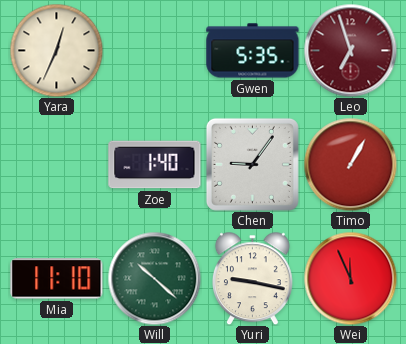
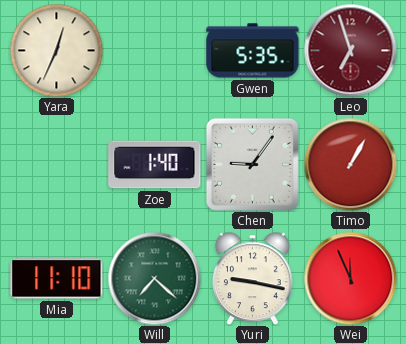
Will: 10:22 -> 7:22 (154, 278)
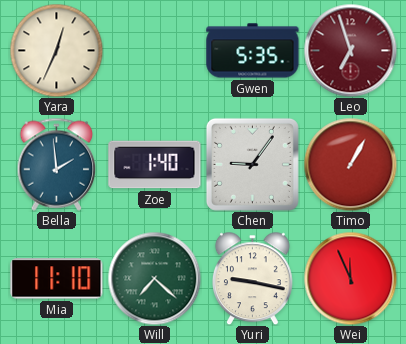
Bella: none -> 1:59 (57, 164)
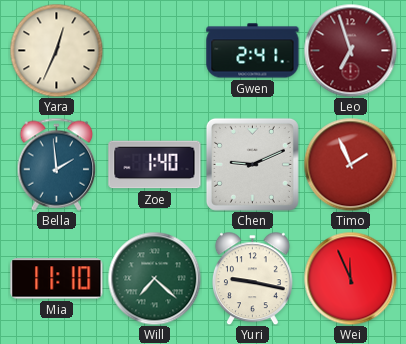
Gwen: 5:35 -> 2:41 (253, 51)
Chen: 9:06 -> 9:11 (252, 164)
Timo: 1:05 -> 1:56 (350, 164)
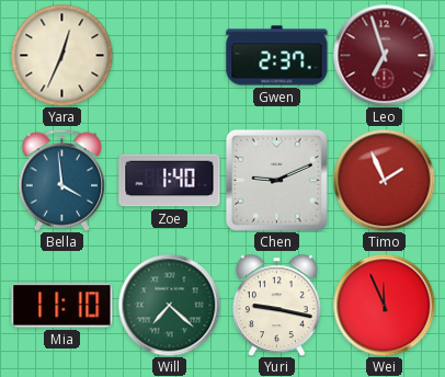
Gwen: 2:41 -> 2:37 (277, 56)
Bella: 1:59 -> 3:59 (62, 180)
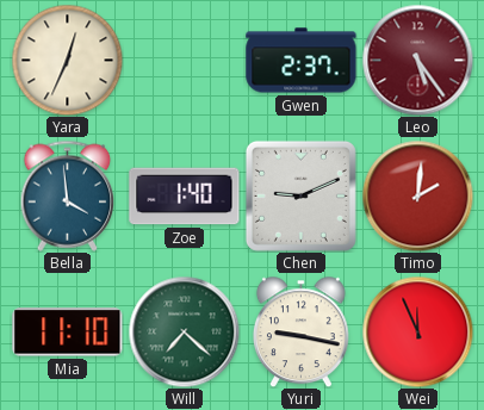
Leo: 6:57 -> 5:24 (417, 60)
Timo: 1:56 -> 2:01 (417, 195)
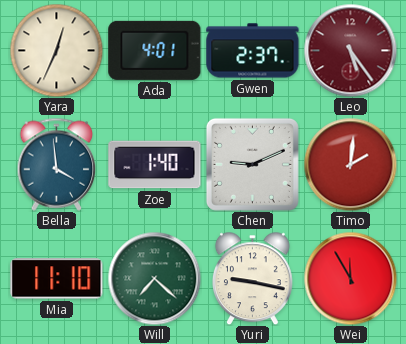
Ada: none -> 4:01 (155, 50)
Wei: 11:56 -> 11:55 (350, 278)
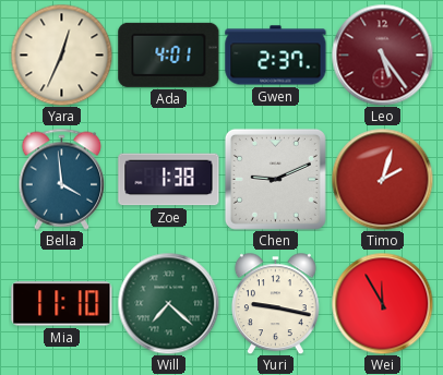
Zoe: 1:40 -> 1:38 (169, 180)
Timo: 2:01 -> 2:03 (382, 179)
